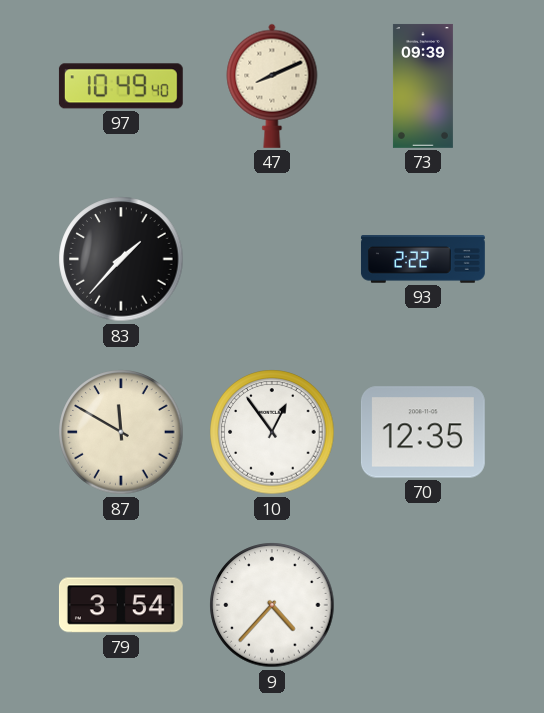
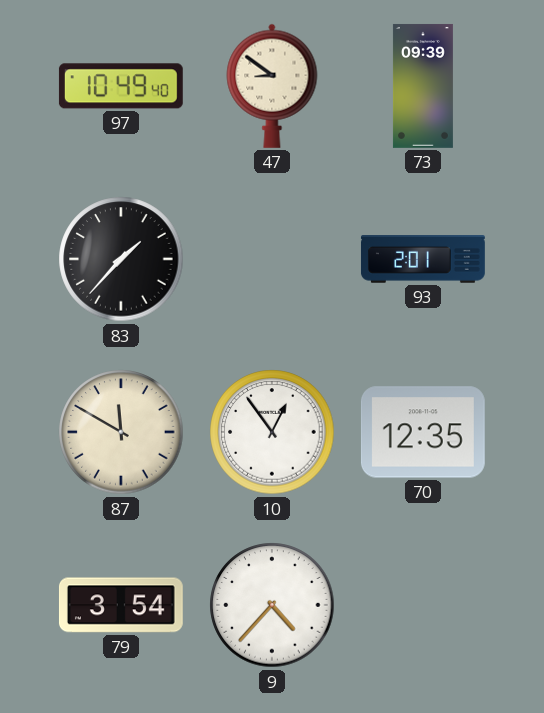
47: 8:11 -> 8:51 (272, 86)
93: 2:22 -> 2:01 (423, 259)
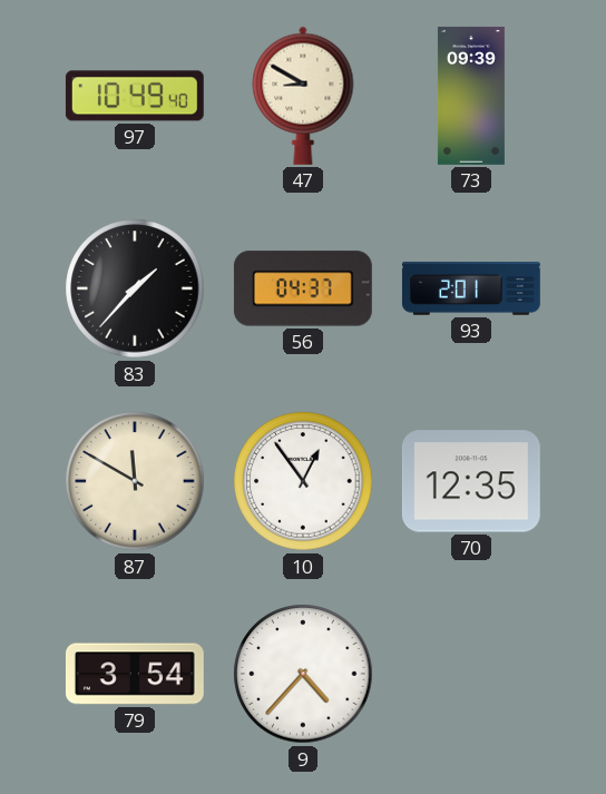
47: 8:51 -> 8:50 (303, 96)
56: none -> 04:37 (303, 288)
